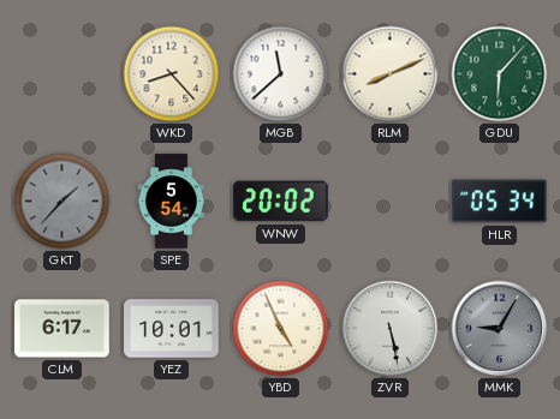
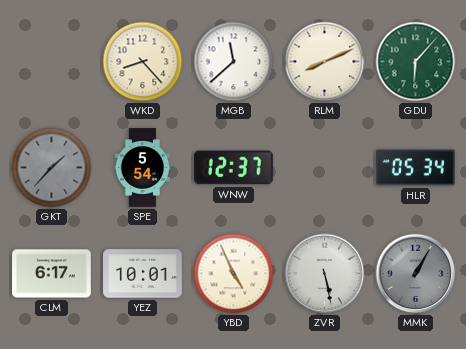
WNW: 20:02 -> 12:37 (234, 168)
MMK: 9:05 -> 1:05 (416, 274)
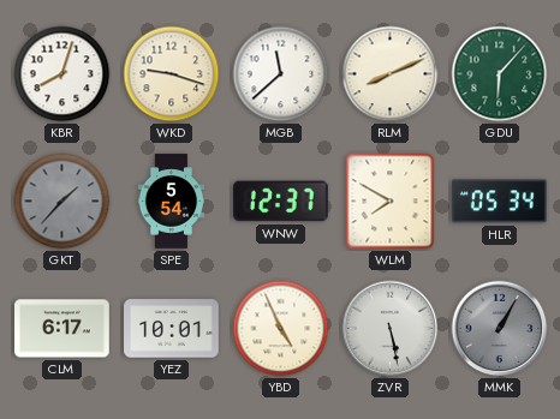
KBR: none -> 8:03 (62, 74)
WKD: 8:23 -> 9:18 (172, 74)
WLM: none -> 7:50 (391, 202)
